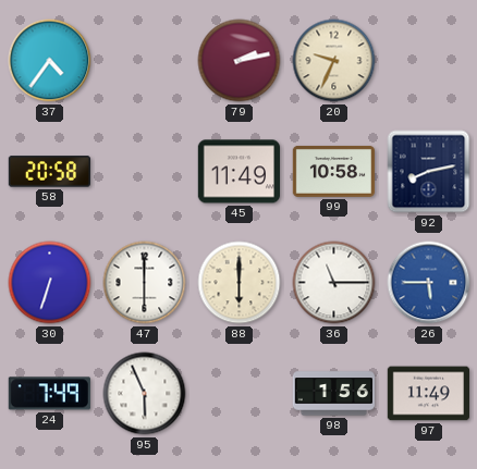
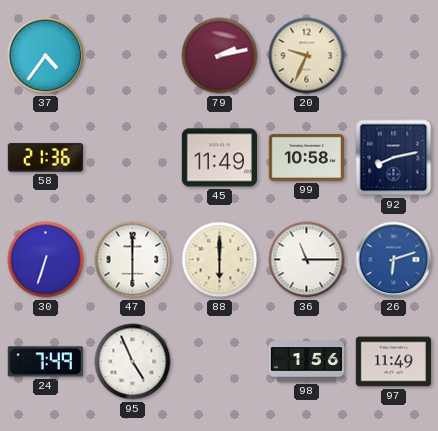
58: 20:58 -> 21:36 (45, 158)
26: 5:45 -> 6:12 (394, 260)
95: 5:56 -> 4:56 (133, 362)
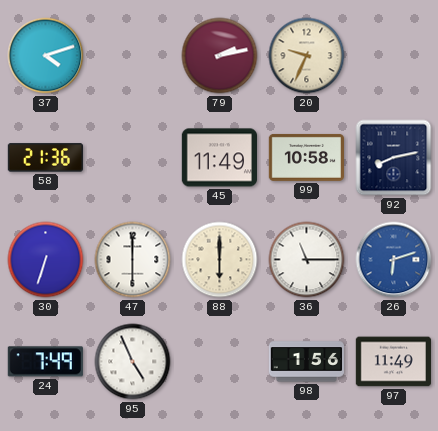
37: 4:36 -> 4:12 (46, 56)
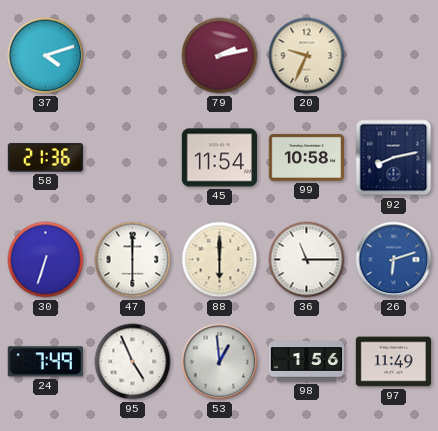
45: 11:49 -> 11:54 (219, 158)
53: none -> 12:59 (220, 362)
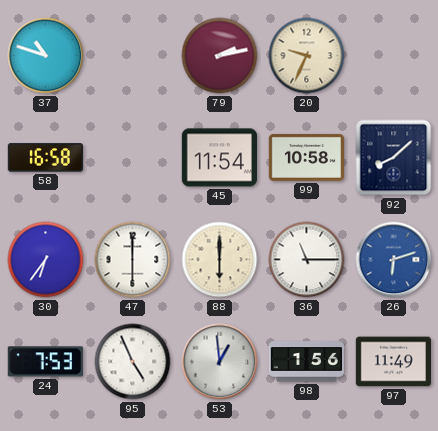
37: 4:12 -> 10:48 (46, 56)
58: 21:36 -> 16:58 (45, 158)
92: 8:13 -> 8:08 (394, 158)
30: 6:33 -> 6:36 (46, 260)
24: 7:49 -> 7:53 (45, 362)
